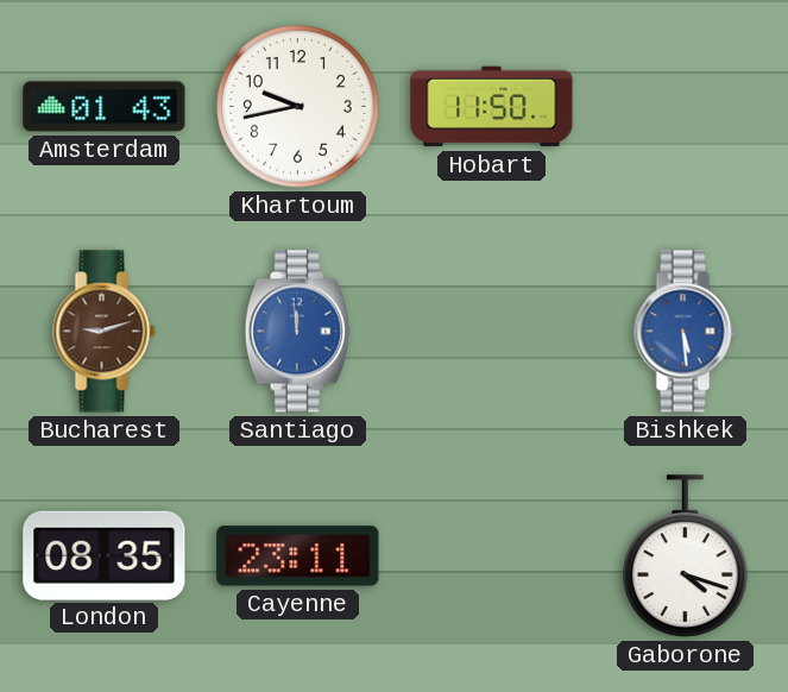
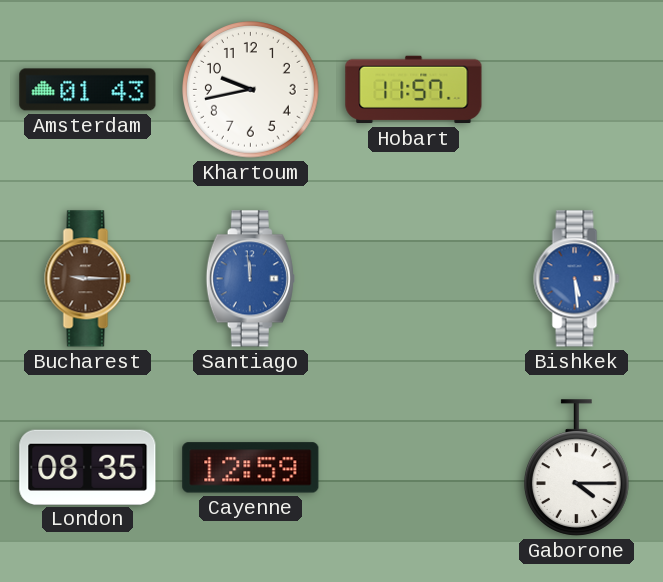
Hobart: 11:50 -> 11:57 (414, 90)
Bucharest: 9:12 -> 9:15 (88, 279)
Cayenne: 23:11 -> 12:59 (251, 468)
Gaborone: 4:18 -> 4:15 (577, 468)
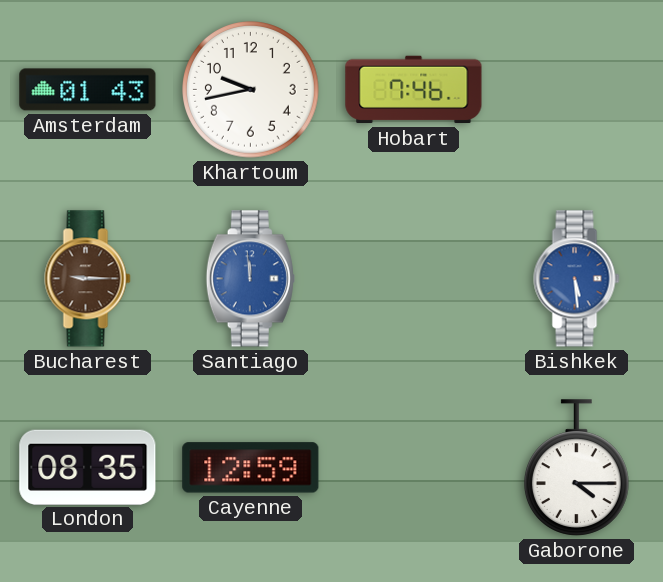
Hobart: 11:57 -> 7:46 (414, 90)
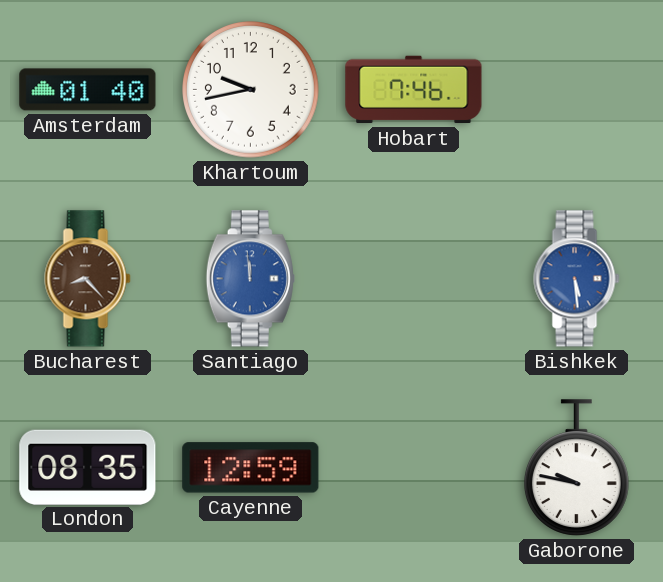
Amsterdam: 01:43 -> 01:40 (88, 90)
Bucharest: 9:15 -> 8:23 (88, 279)
Gaborone: 4:15 -> 9:47 (577, 468)
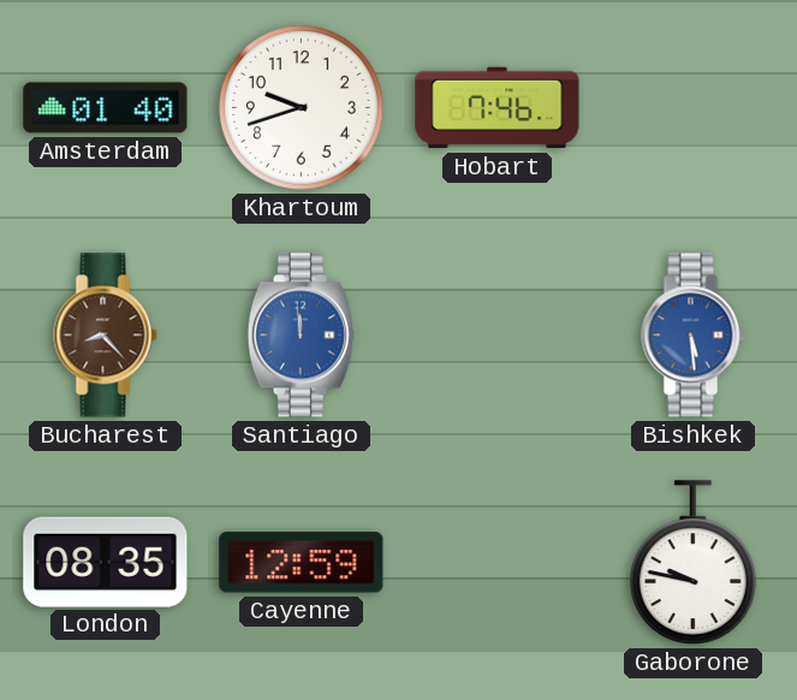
Khartoum: 9:43 -> 9:42 (302, 108)
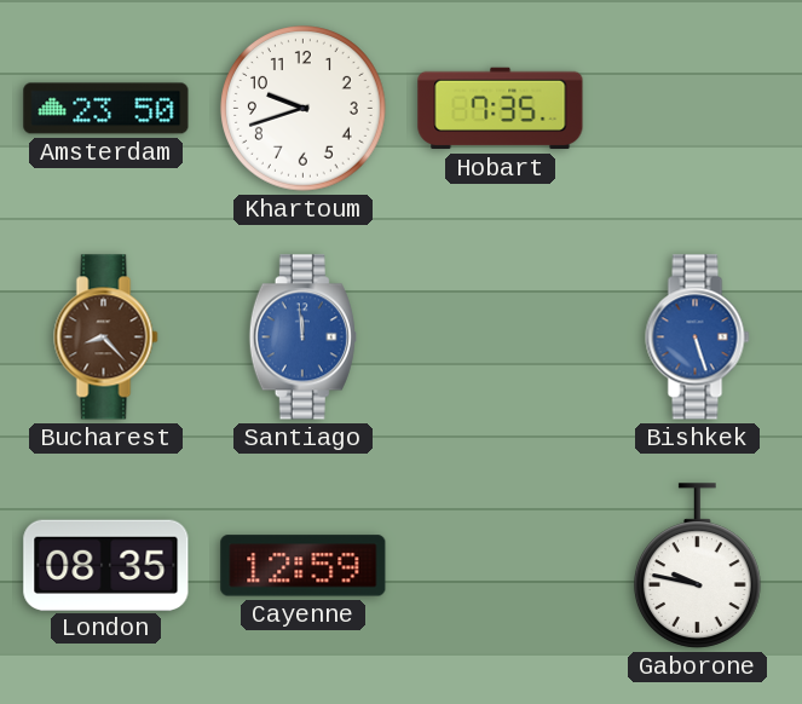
Amsterdam: 01:40 -> 23:50 (106, 109)
Hobart: 7:46 -> 7:35 (501, 109)
Bishkek: 5:29 -> 5:27 (698, 337)
